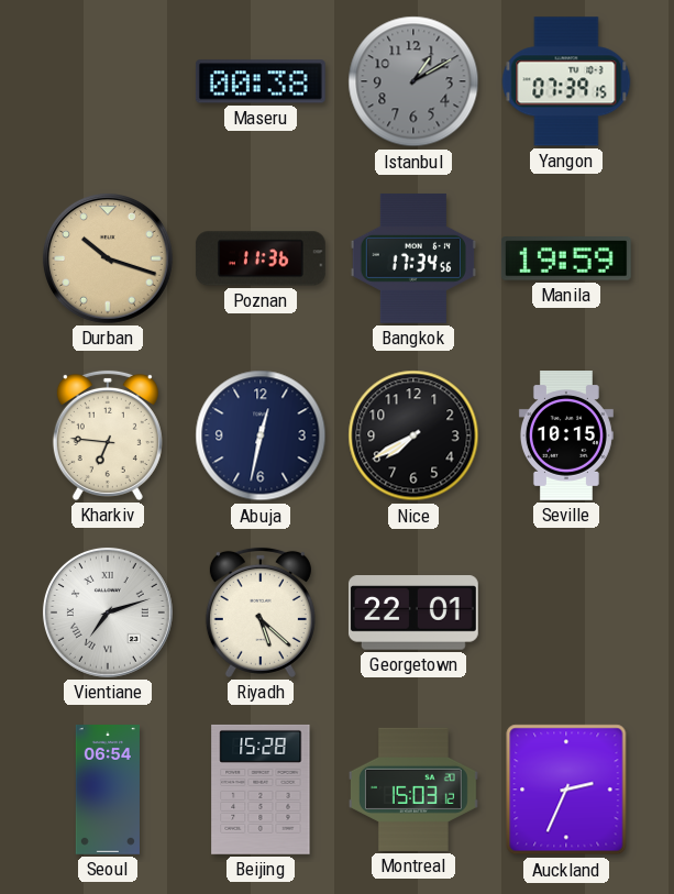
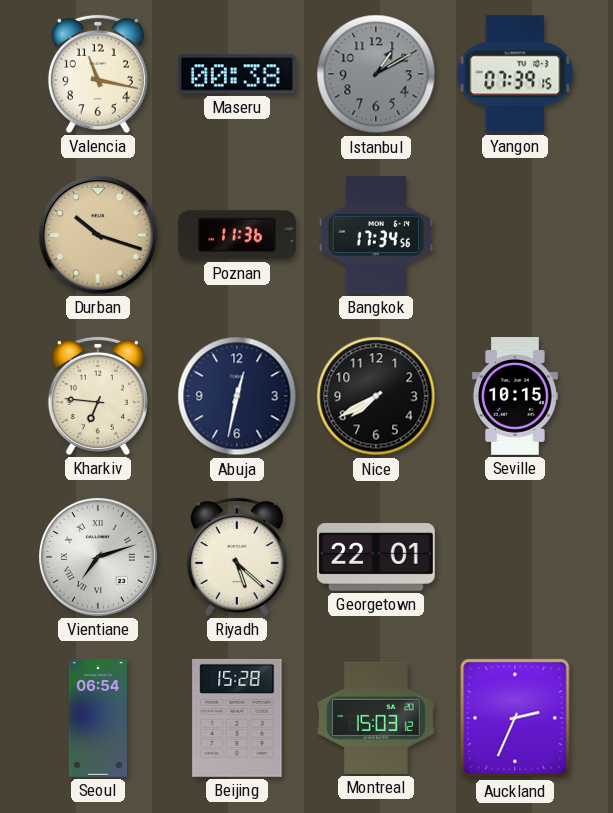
Valencia: none -> 11:17 (98, 74)
Manila: 19:59 -> none (566, 258)
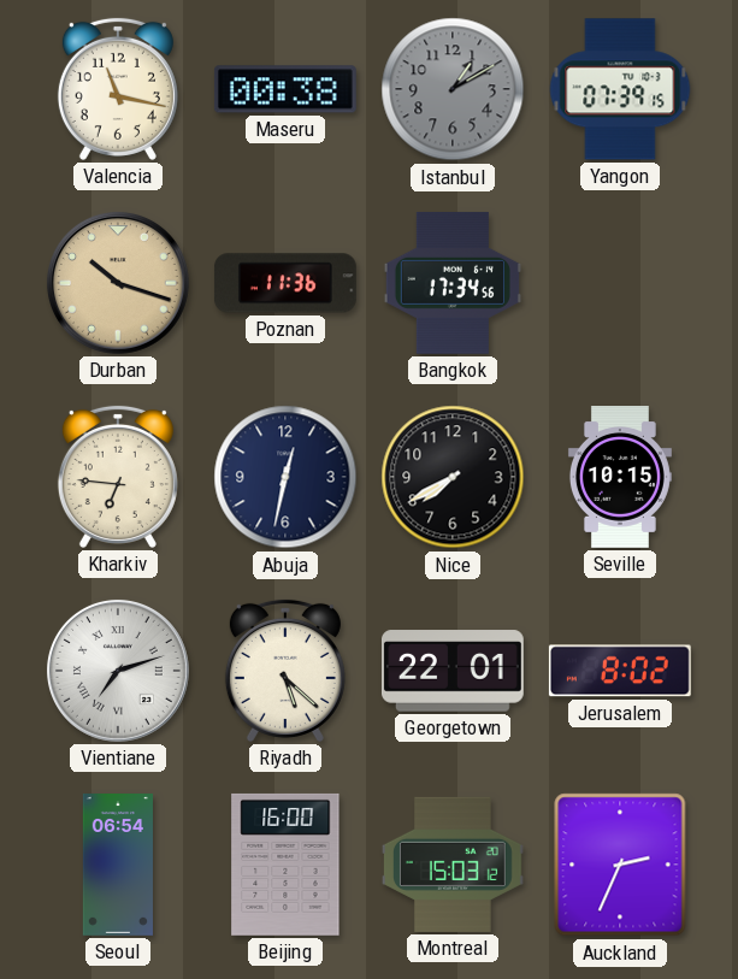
Jerusalem: none -> 8:02 (620, 671)
Beijing: 15:28 -> 16:00 (285, 865)
